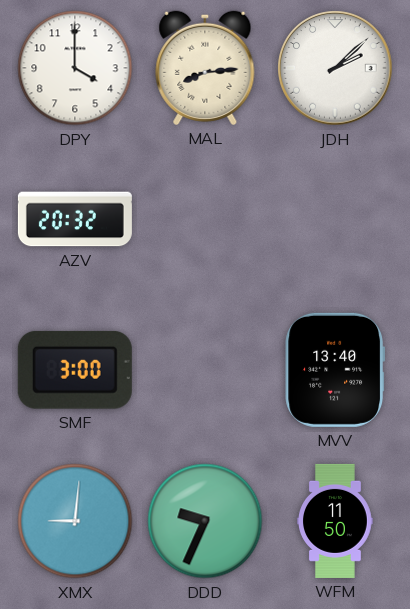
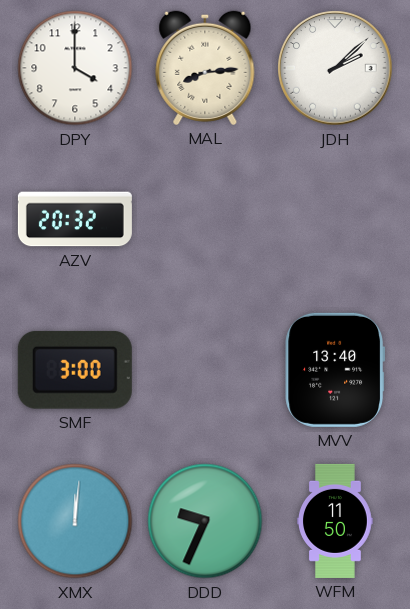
XMX: 9:01 -> 12:01 (75, 521)
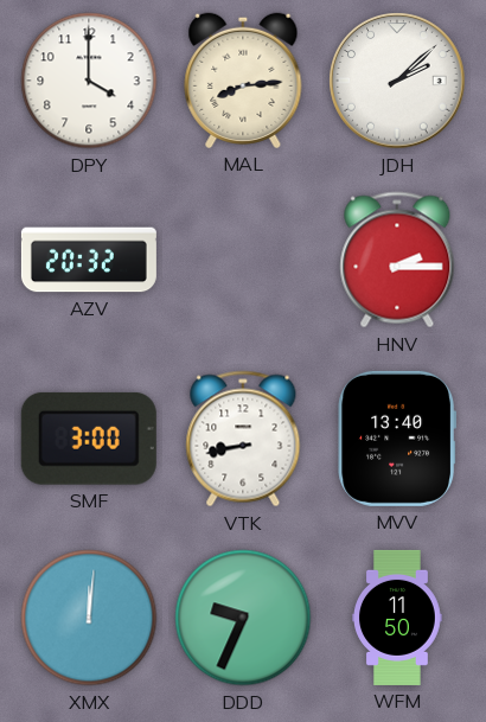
HNV: none -> 2:15 (397, 260)
VTK: none -> 8:43 (243, 439)
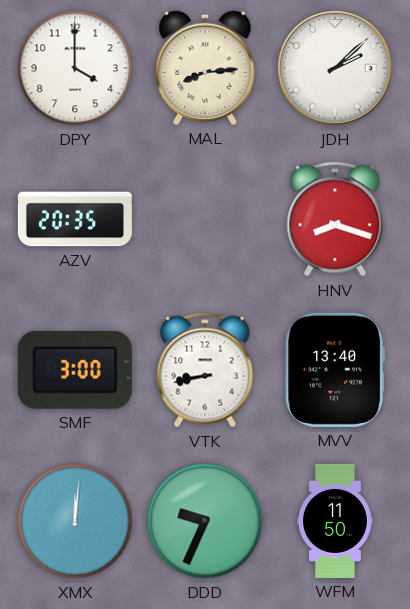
AZV: 20:32 -> 20:35 (75, 219)
HNV: 2:15 -> 8:18 (335, 219)
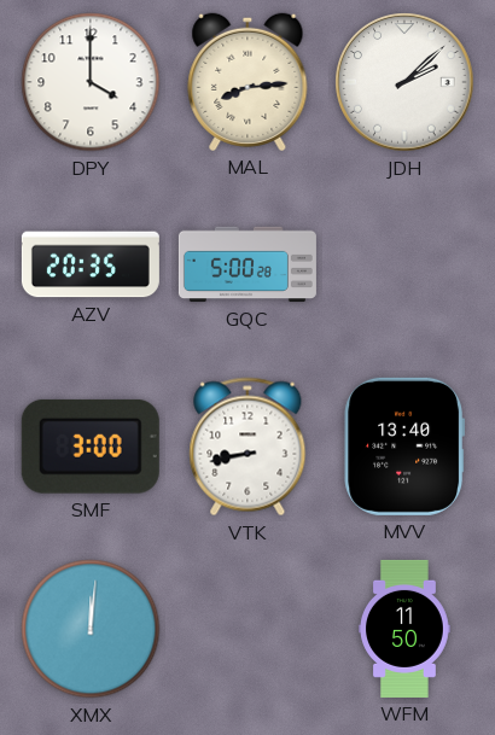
GQC: none -> 5:00 (247, 264)
HNV: 8:18 -> none (335, 219)
DDD: 9:34 -> none (205, 521)
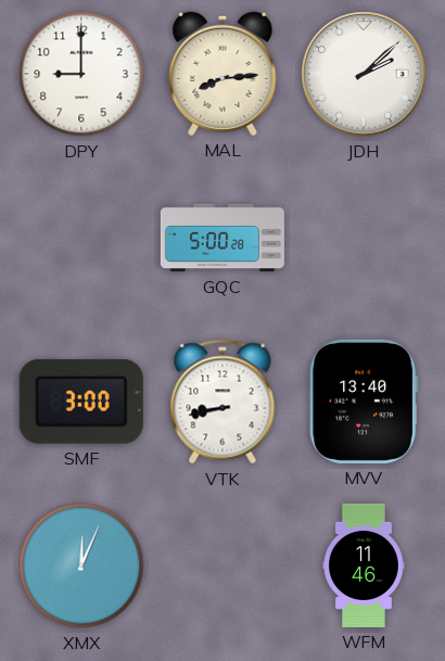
DPY: 4:00 -> 9:00 (81, 74)
AZV: 20:35 -> none (91, 264)
XMX: 12:01 -> 12:04 (81, 565)
WFM: 11:50 -> 11:46 (365, 565)
